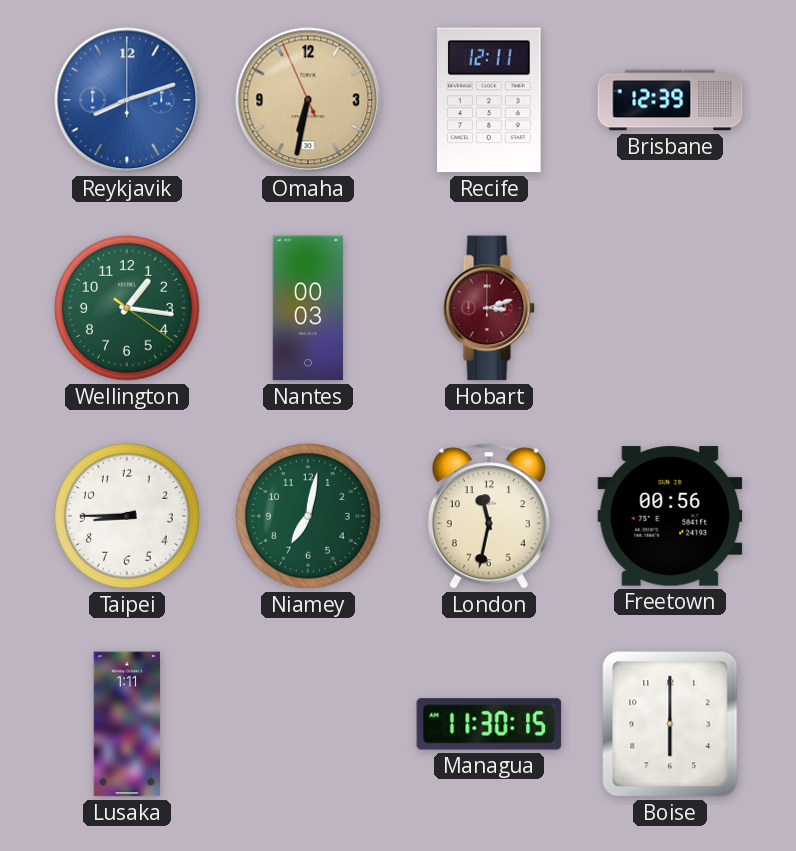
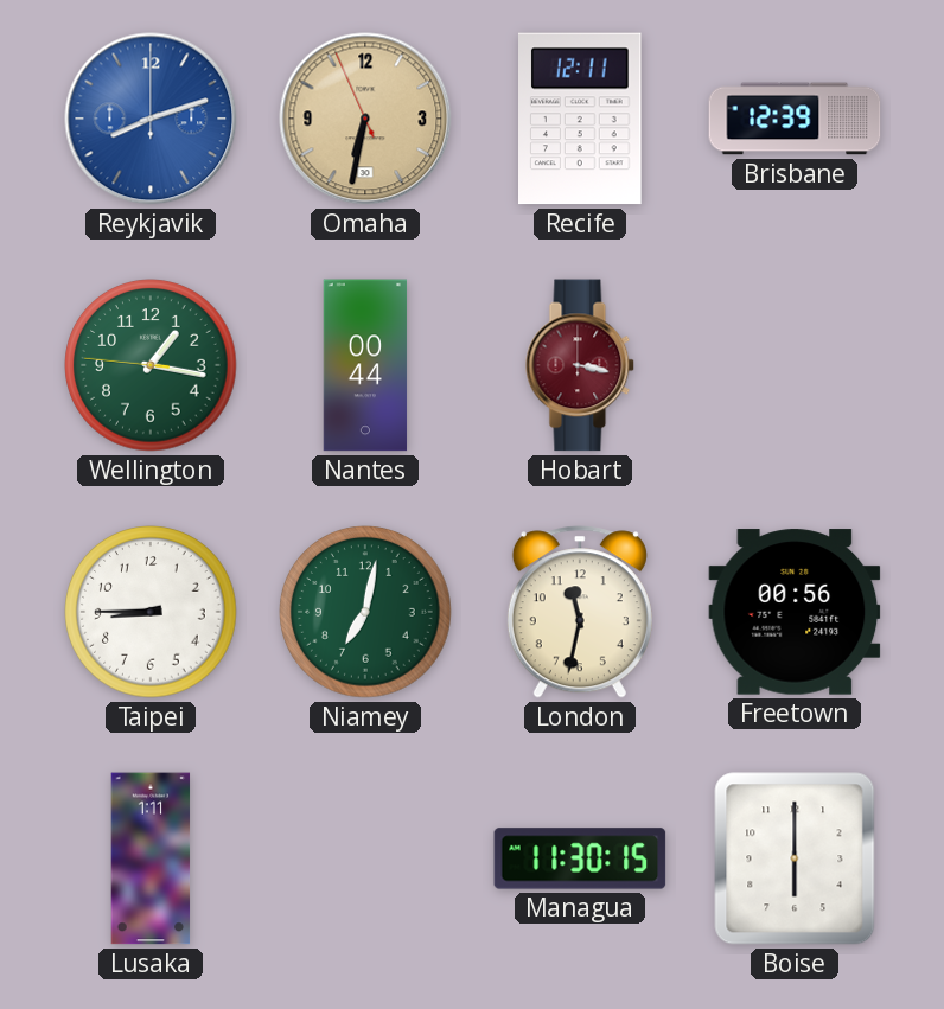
Wellington: 1:16:21 -> 1:16:46 (151, 365)
Nantes: 00:03 -> 00:44 (365, 365)
Hobart: 3:12 -> 3:17 (580, 365)
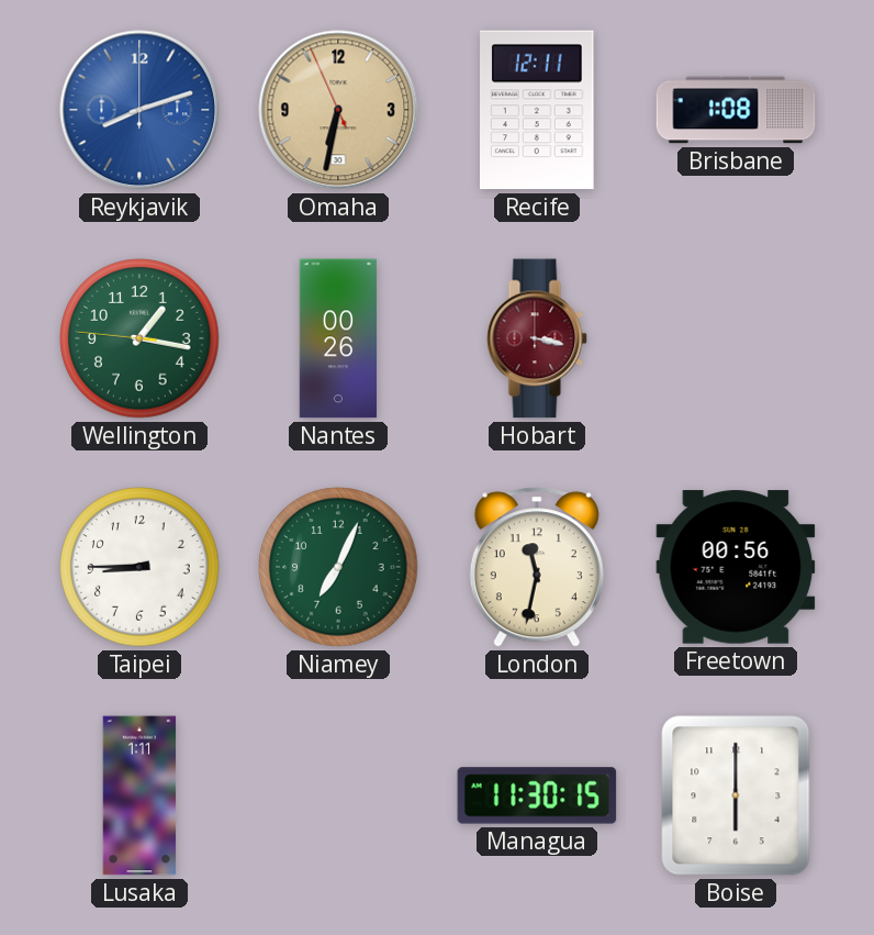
Brisbane: 12:39 -> 1:08 (736, 110)
Nantes: 00:44 -> 00:26 (338, 338)
Niamey: 7:02 -> 7:04 (338, 567)
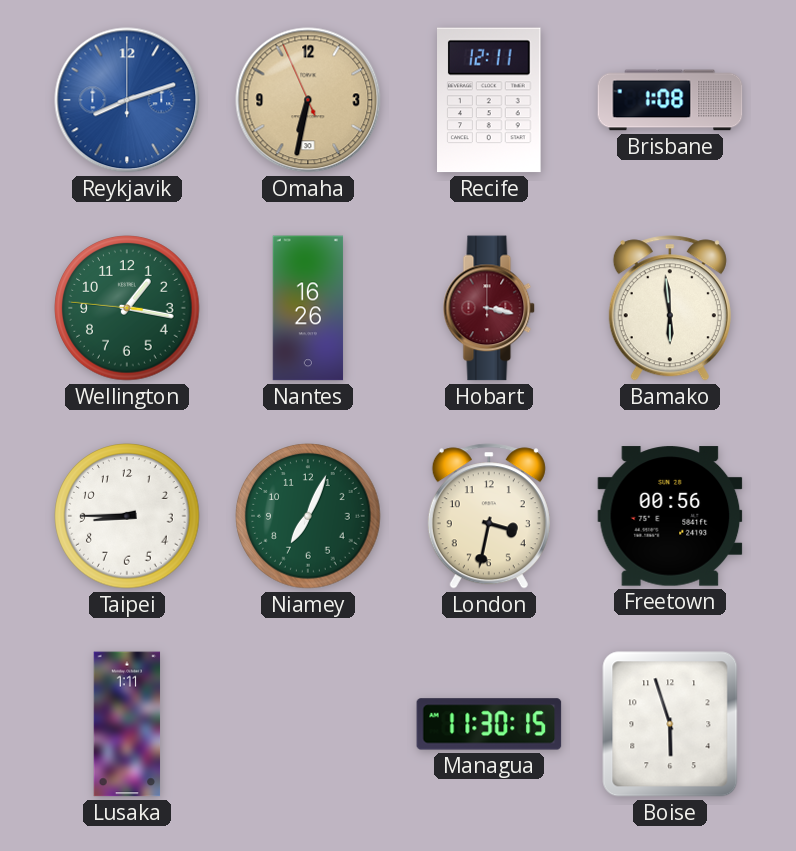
Nantes: 00:26 -> 16:26 (308, 308)
Bamako: none -> 5:59 (670, 308)
London: 11:32 -> 3:32 (489, 516)
Boise: 6:00 -> 5:57 (670, 724)
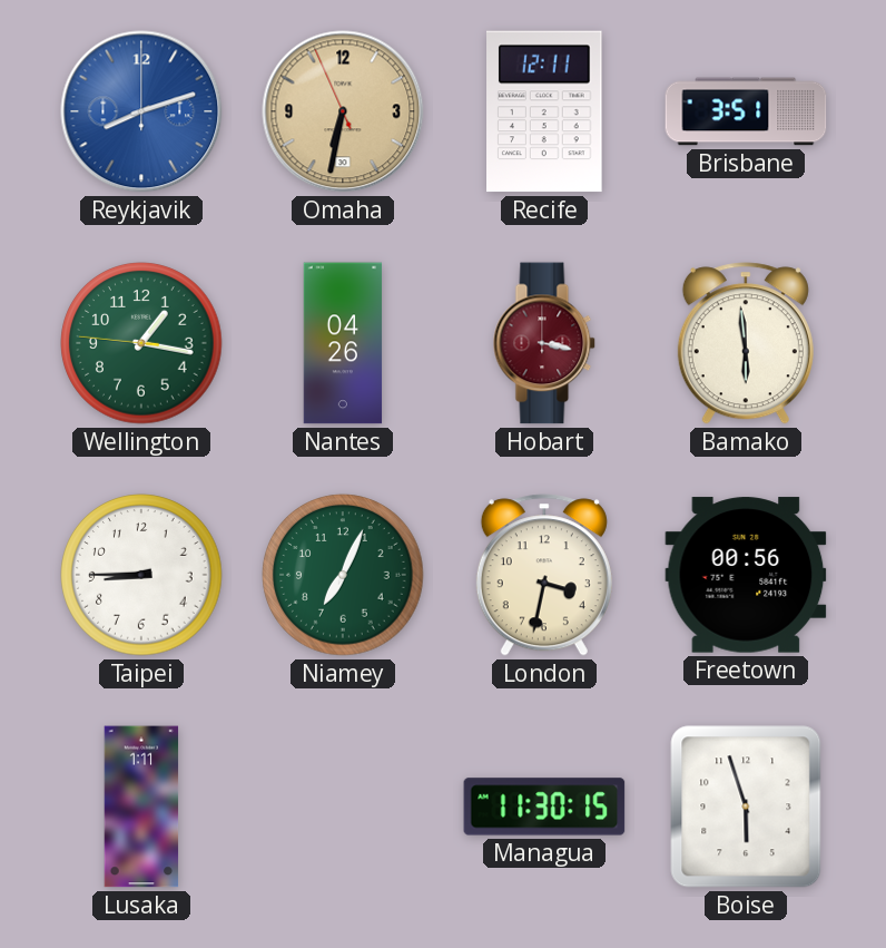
Brisbane: 1:08 -> 3:51 (746, 111)
Nantes: 16:26 -> 04:26 (343, 343)
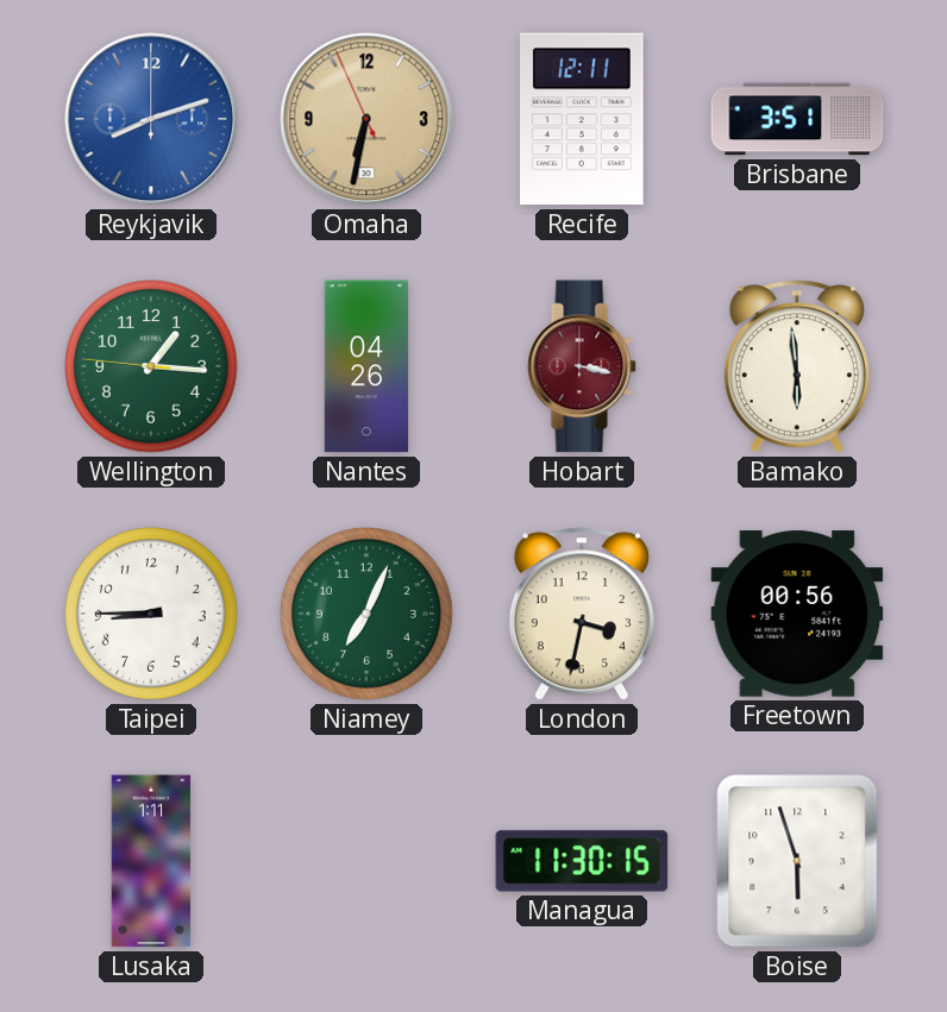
Wellington: 1:16 -> 1:15 (151, 366)
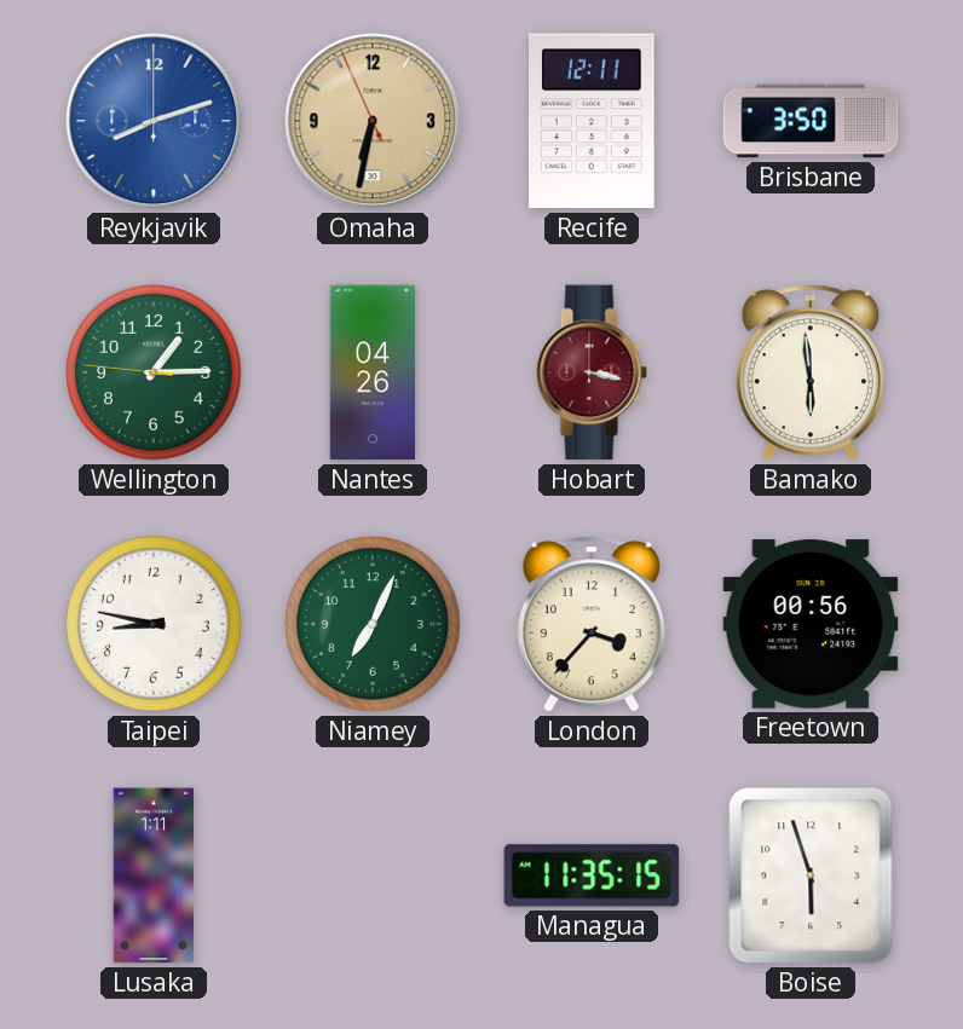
Brisbane: 3:51 -> 3:50 (811, 121)
Wellington: 1:15 -> 1:14 (154, 372)
Taipei: 8:45 -> 8:47 (154, 624)
London: 3:32 -> 3:37 (592, 624)
Managua: 11:30 -> 11:35 (592, 875)
